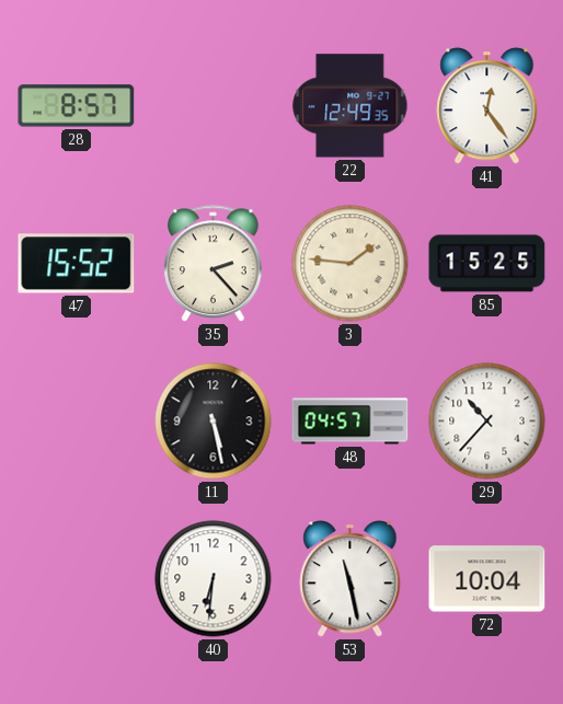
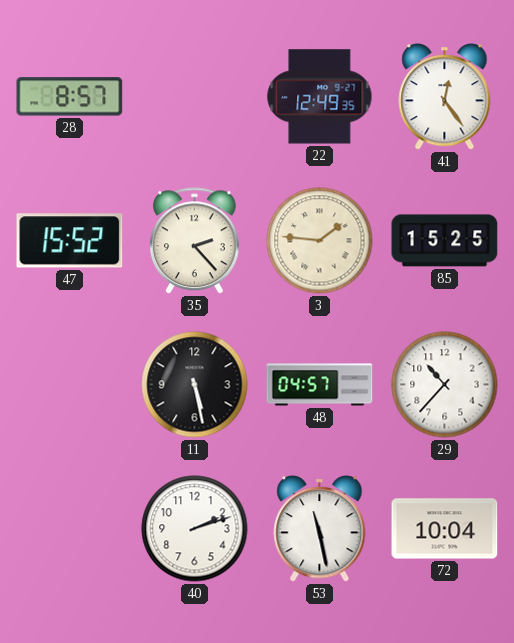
40: 6:31 -> 2:12 (195, 529)
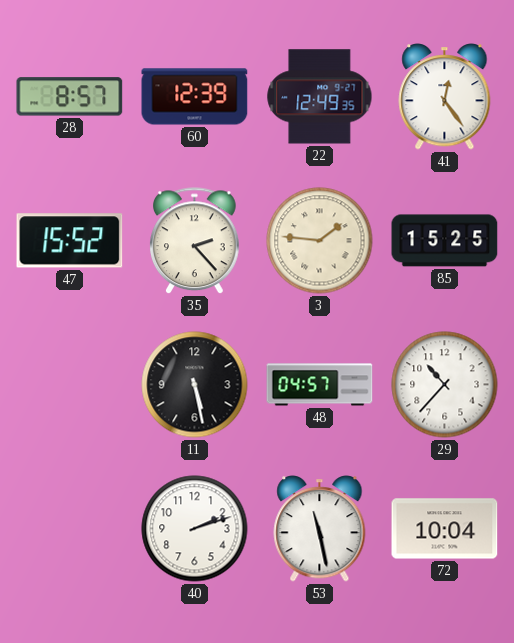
60: none -> 12:39 (195, 97)
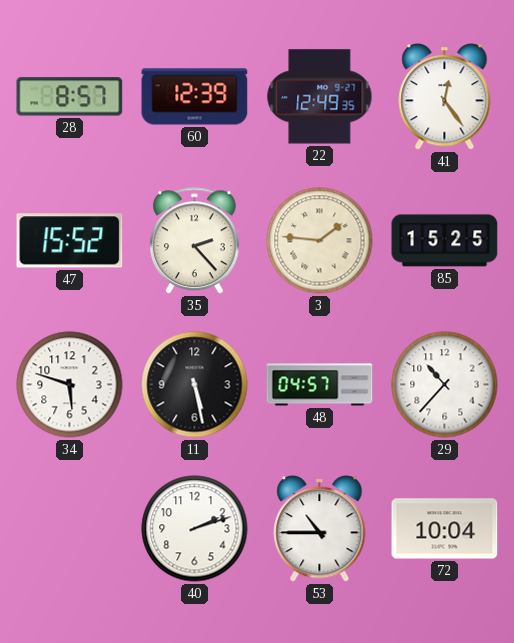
34: none -> 5:48 (70, 385)
53: 11:28 -> 10:45 (320, 529)
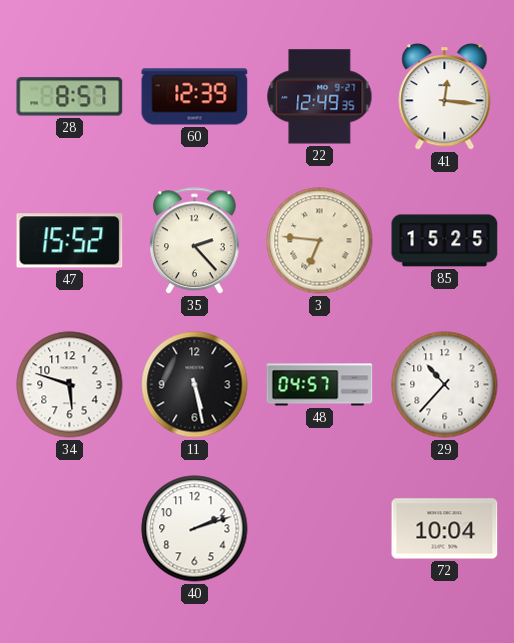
41: 12:24 -> 12:16 (445, 97)
3: 1:46 -> 6:46 (320, 241)
53: 10:45 -> none (320, 529)
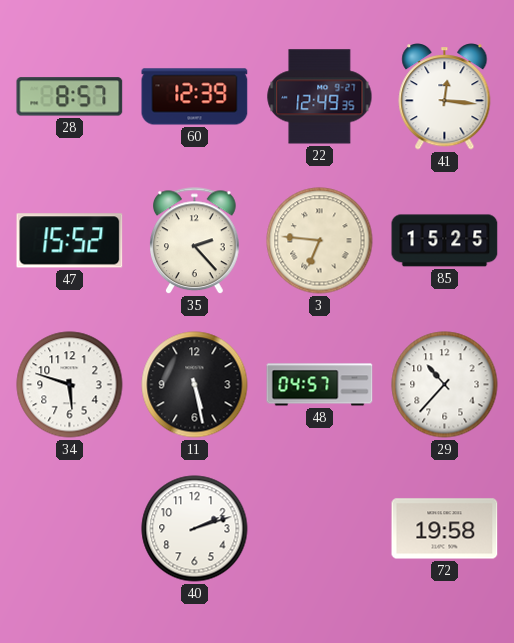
72: 10:04 -> 19:58 (445, 529)
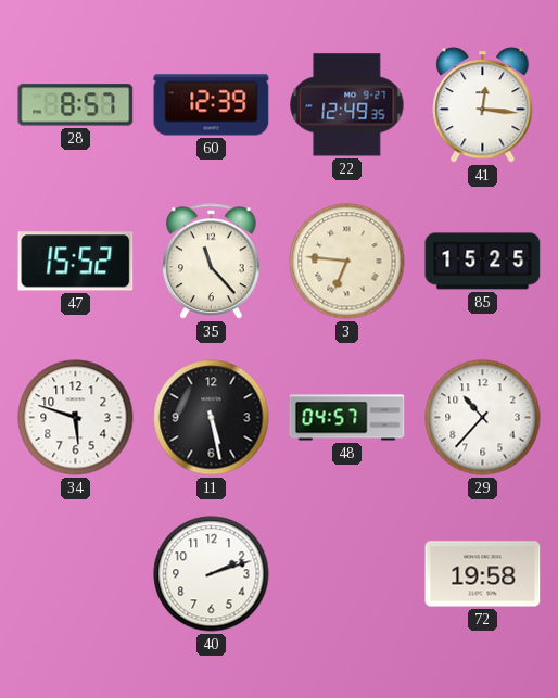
35: 2:23 -> 11:23 (212, 262)
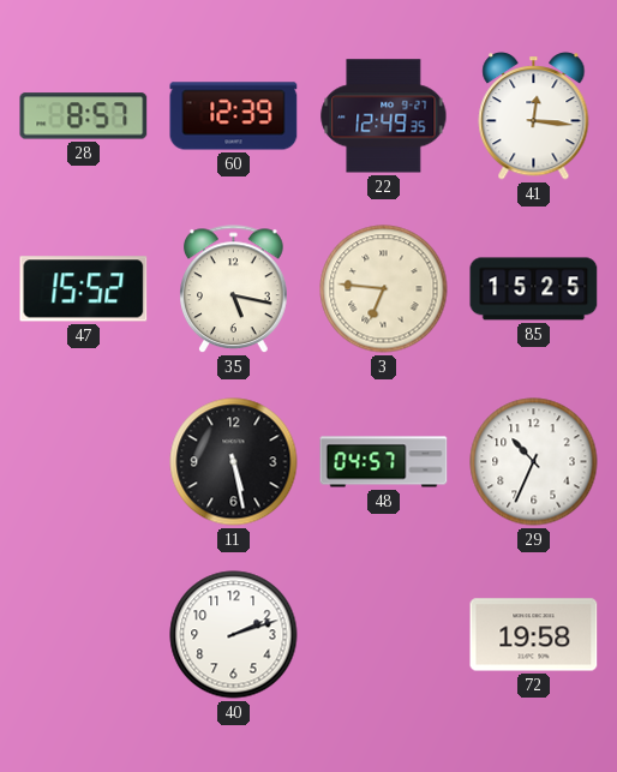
35: 11:23 -> 5:17 (234, 289)
34: 5:48 -> none (76, 418)
29: 10:37 -> 10:34 (534, 462)
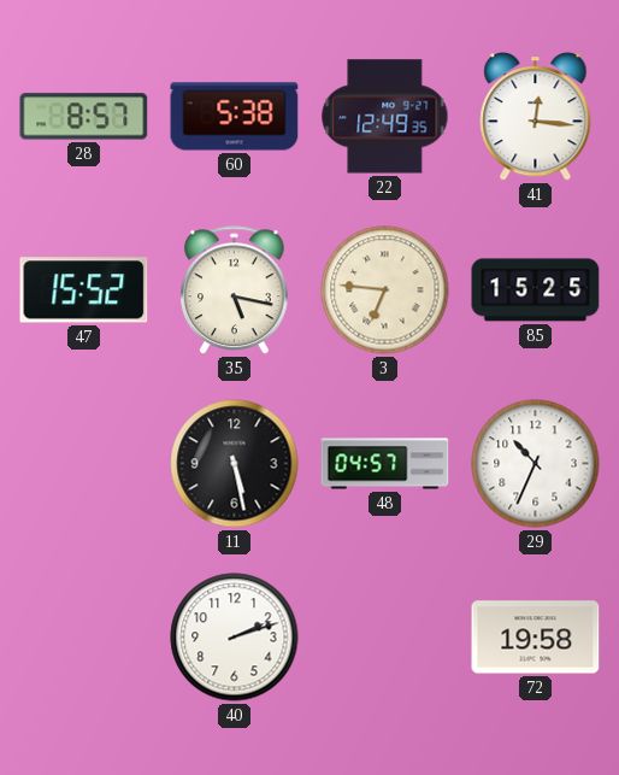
60: 12:39 -> 5:38 (235, 117)
